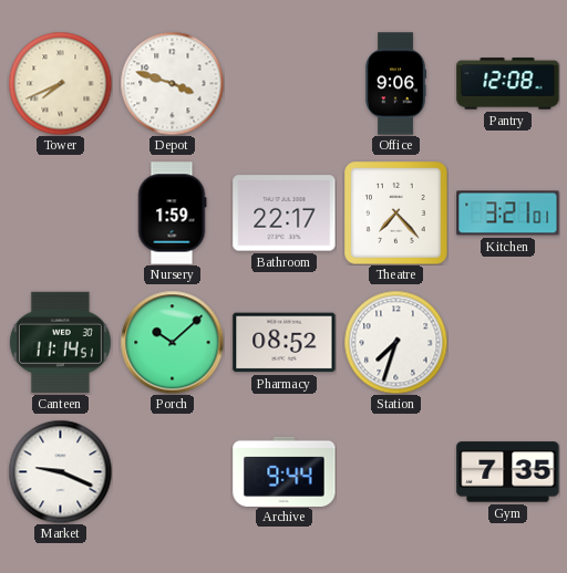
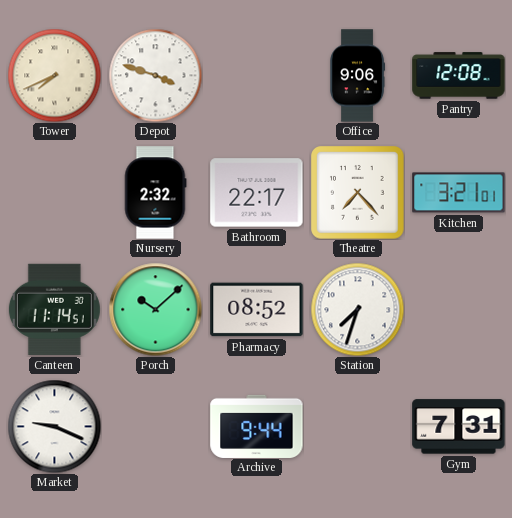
Nursery: 1:59 -> 2:32 (155, 193)
Gym: 7:35 -> 7:31 (459, 427)
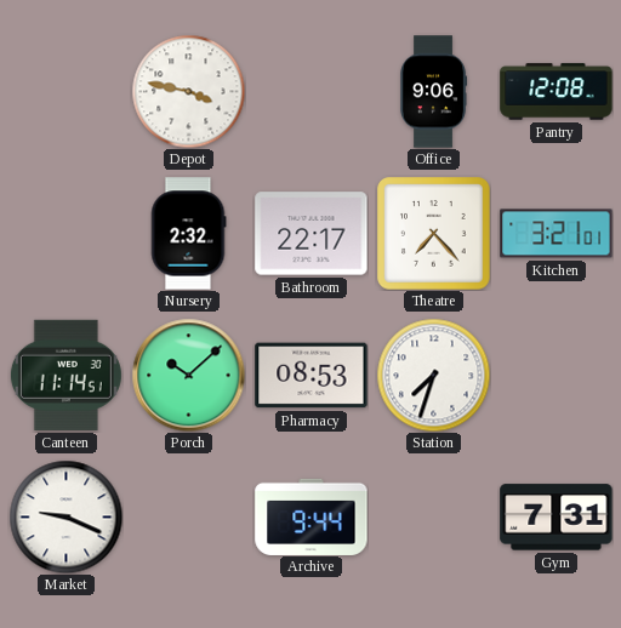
Tower: 7:41 -> none (54, 75)
Depot: 3:48 -> 3:47 (188, 91)
Pharmacy: 08:52 -> 08:53 (312, 376)
